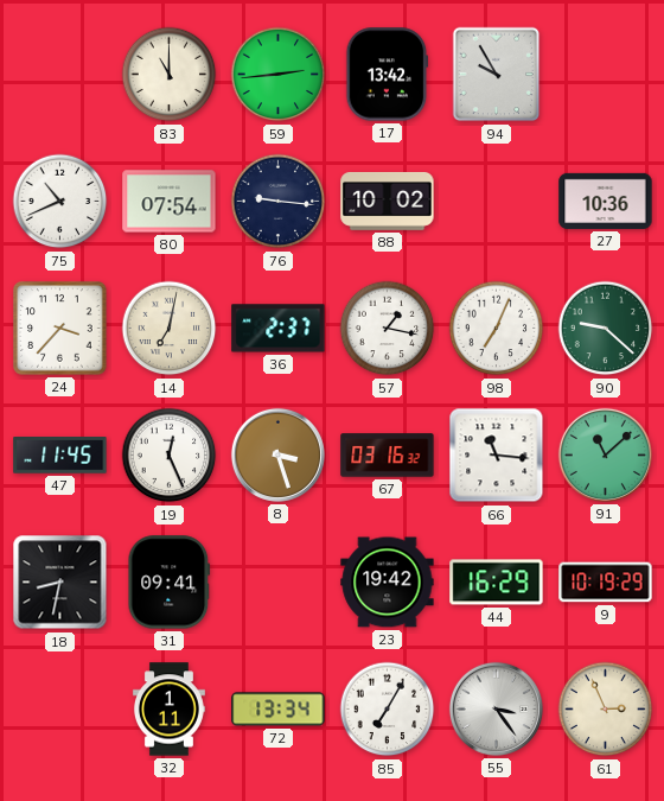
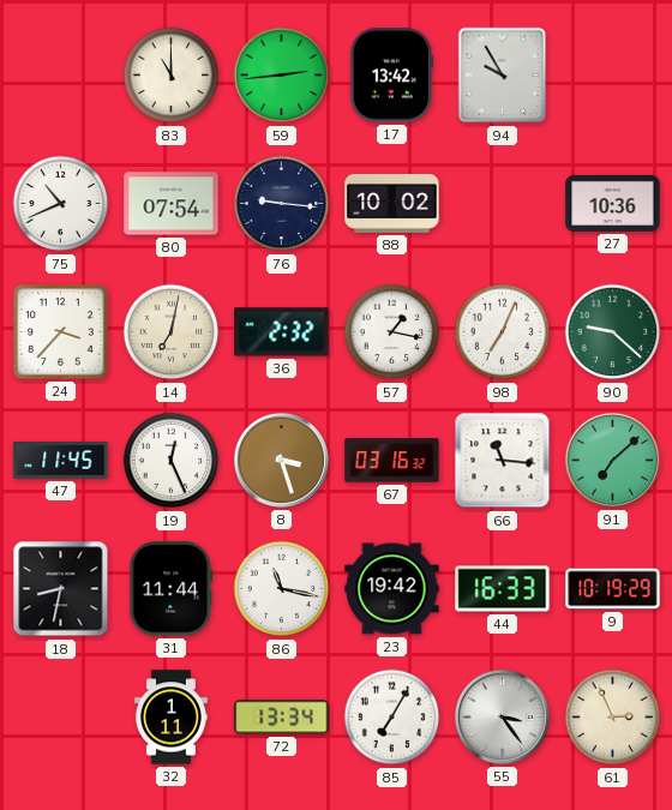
36: 2:37 -> 2:32 (282, 332)
91: 11:08 -> 7:08 (612, 460)
31: 09:41 -> 11:44 (172, 589)
86: none -> 11:17 (282, 589)
44: 16:29 -> 16:33 (503, 589)
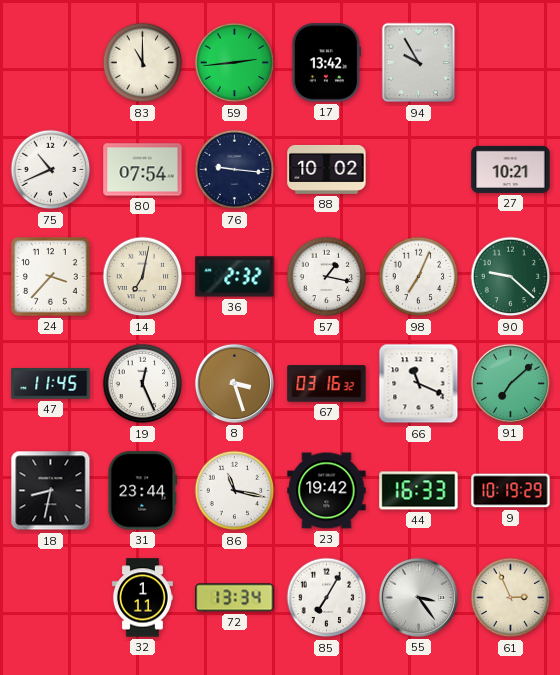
27: 10:36 -> 10:21 (511, 169)
66: 11:16 -> 11:19 (419, 384)
31: 11:44 -> 23:44 (143, 491)
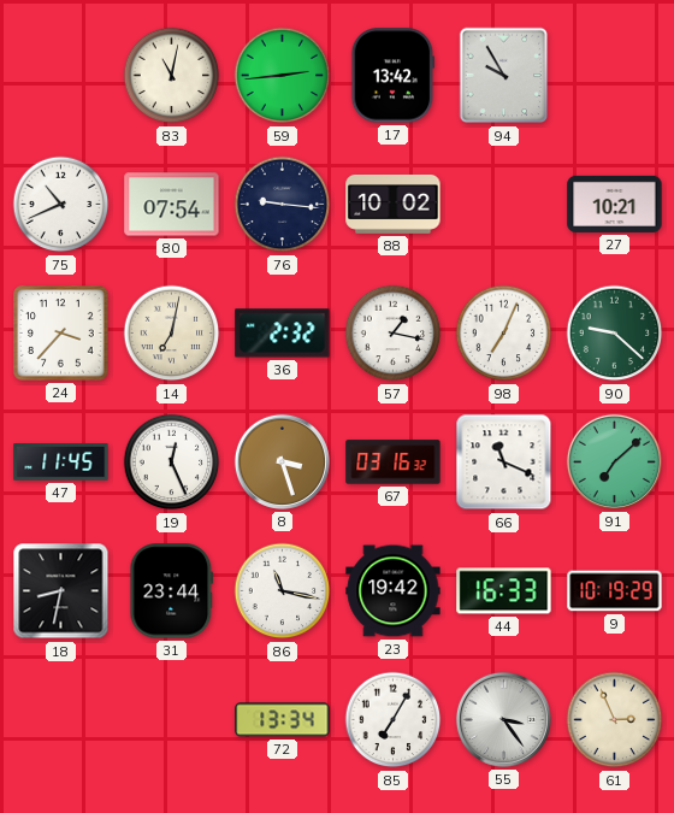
83: 11:00 -> 11:02 (172, 76)
32: 1:11 -> none (142, 598)
